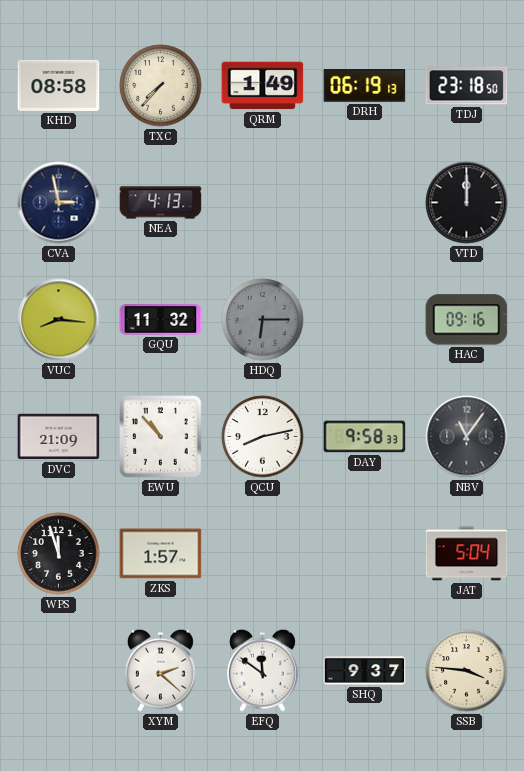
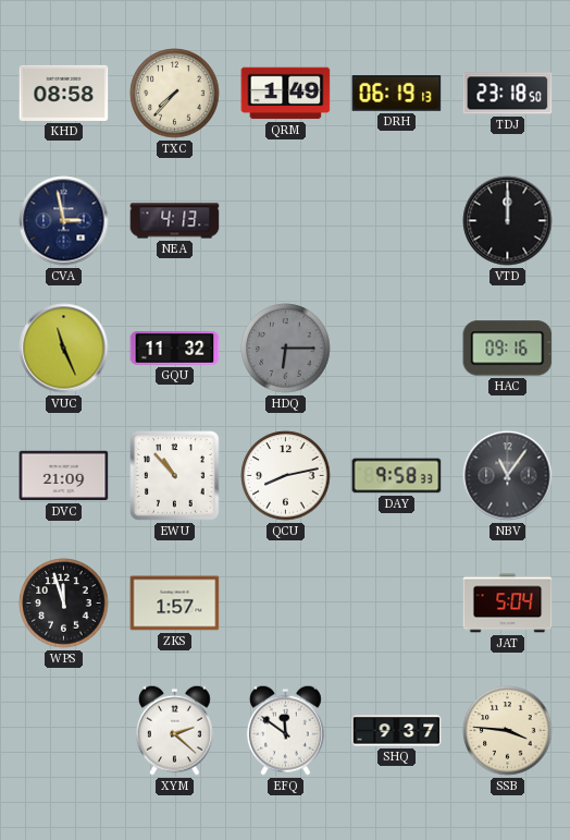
VUC: 8:16 -> 11:26 (64, 349)
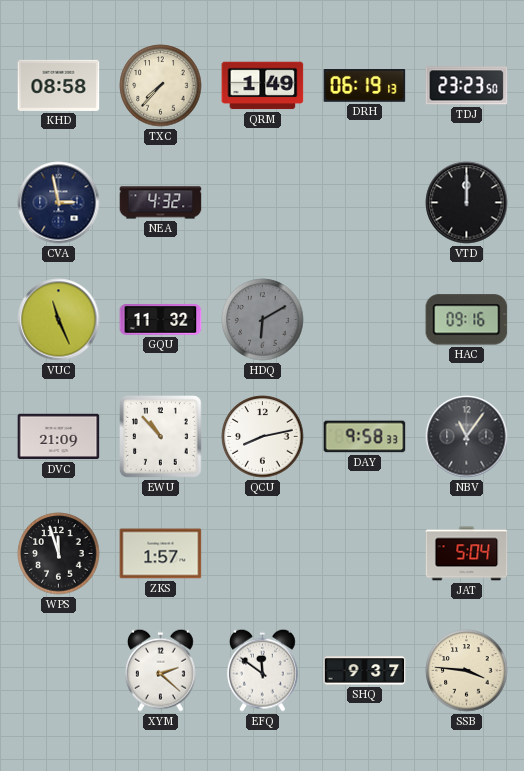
TDJ: 23:18 -> 23:23 (467, 86)
NEA: 4:13 -> 4:32 (161, 203)
HDQ: 6:15 -> 6:10 (263, 320)
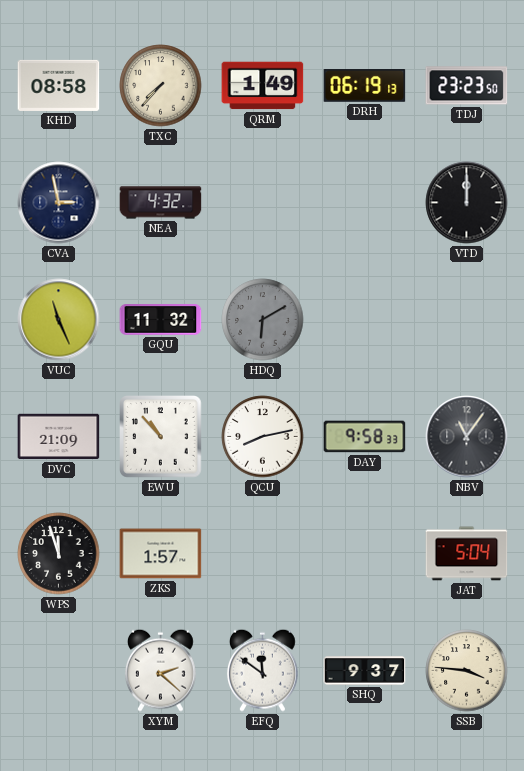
HAC: 09:16 -> none (467, 320)
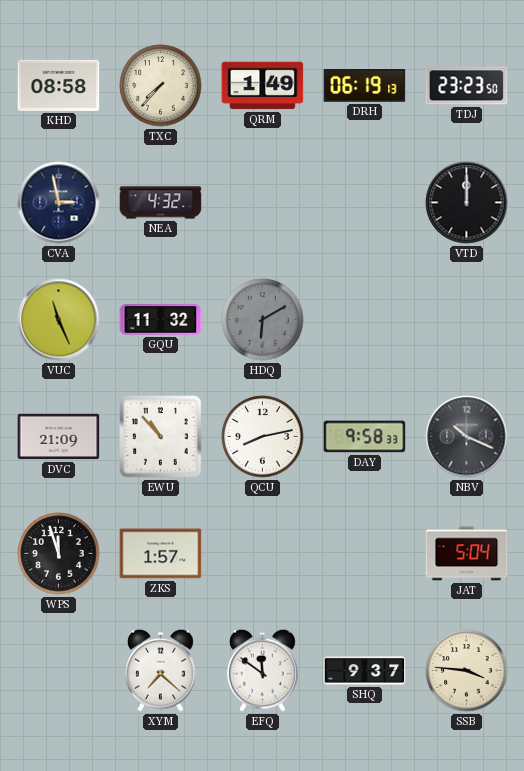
NBV: 11:06 -> 10:19 (467, 437)
XYM: 2:22 -> 7:22 (160, 670)
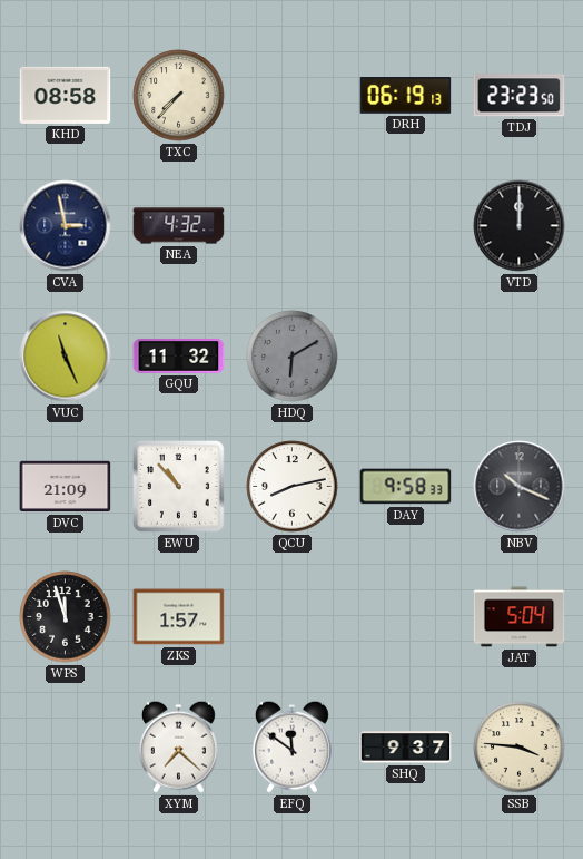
QRM: 1:49 -> none (263, 86)
